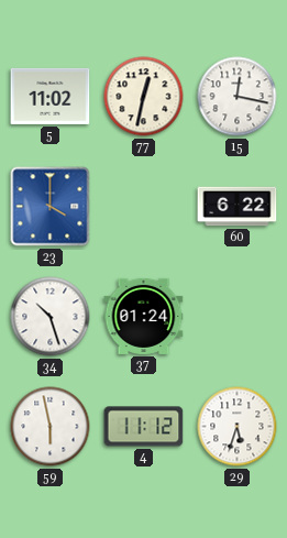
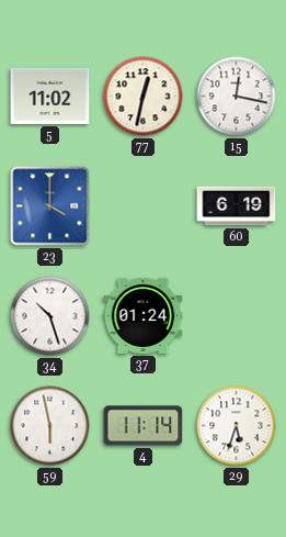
60: 6:22 -> 6:19 (237, 206)
4: 11:12 -> 11:14 (144, 426)
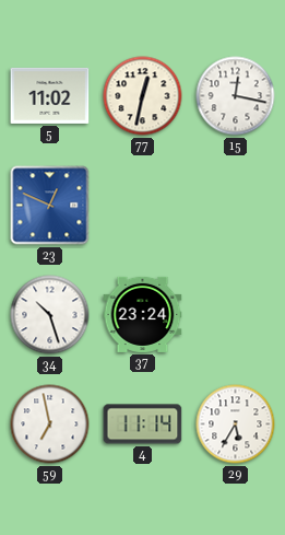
23: 4:00 -> 12:49 (50, 206)
60: 6:19 -> none (237, 206)
37: 01:24 -> 23:24 (143, 314)
59: 5:58 -> 6:58 (50, 424)
29: 5:33 -> 5:35 (236, 424)
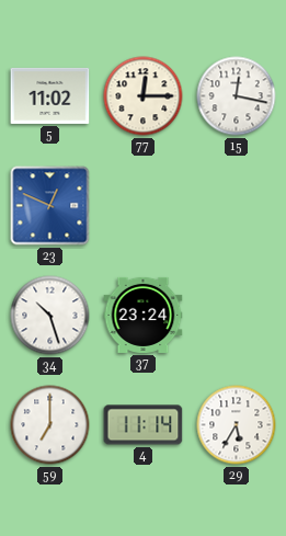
77: 12:32 -> 12:15 (144, 96)
59: 6:58 -> 7:00 (50, 425)
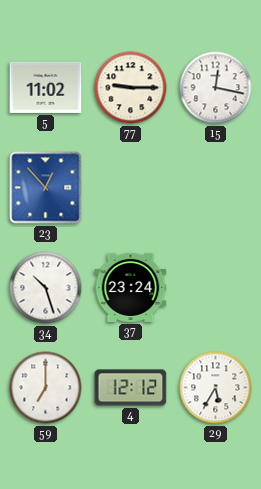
77: 12:15 -> 9:15 (131, 88)
23: 12:49 -> 12:53 (46, 188)
4: 11:14 -> 12:12 (131, 388)
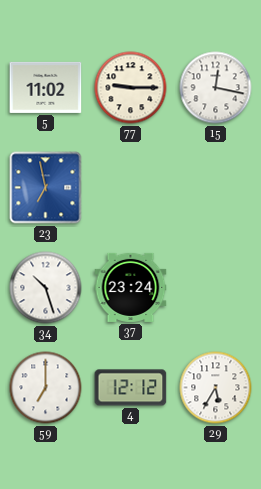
23: 12:53 -> 6:58 (46, 188)
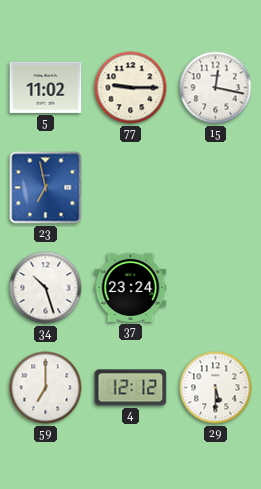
29: 5:35 -> 5:30 (216, 388)
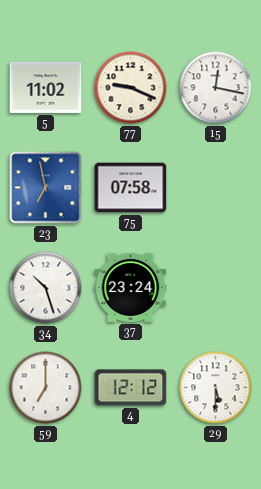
77: 9:15 -> 9:19 (131, 88)
75: none -> 07:58 (131, 188)
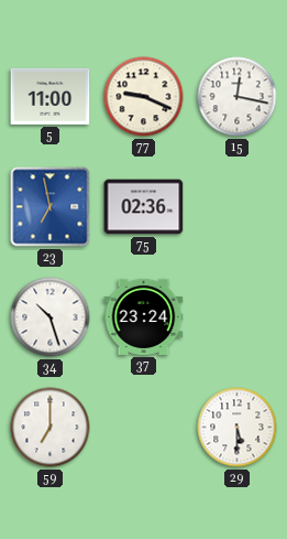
5: 11:02 -> 11:00 (51, 96)
75: 07:58 -> 02:36 (144, 207)
4: 12:12 -> none (131, 388)
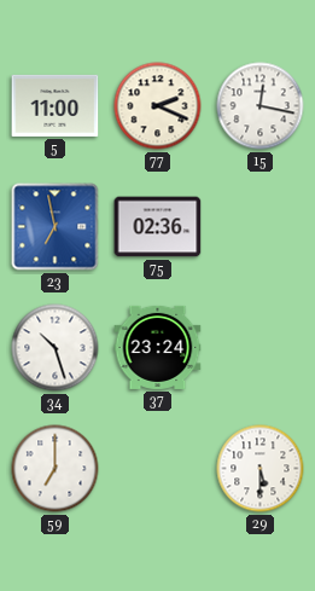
77: 9:19 -> 2:19 (158, 106)
